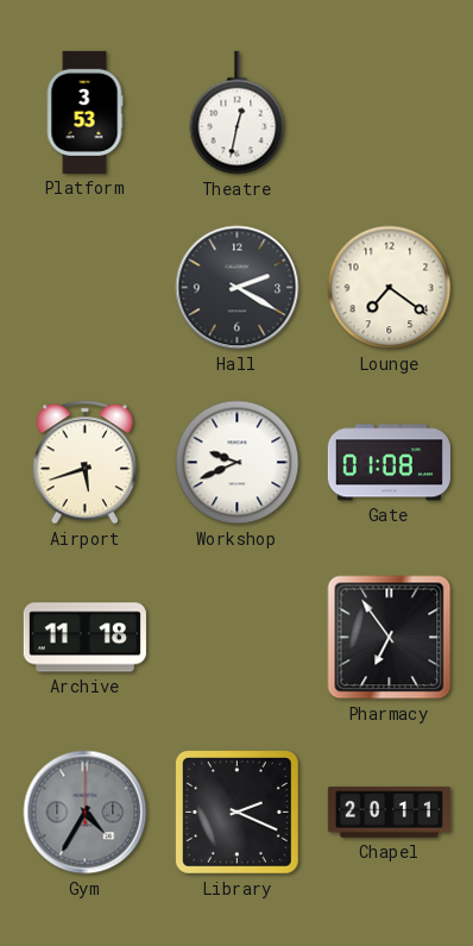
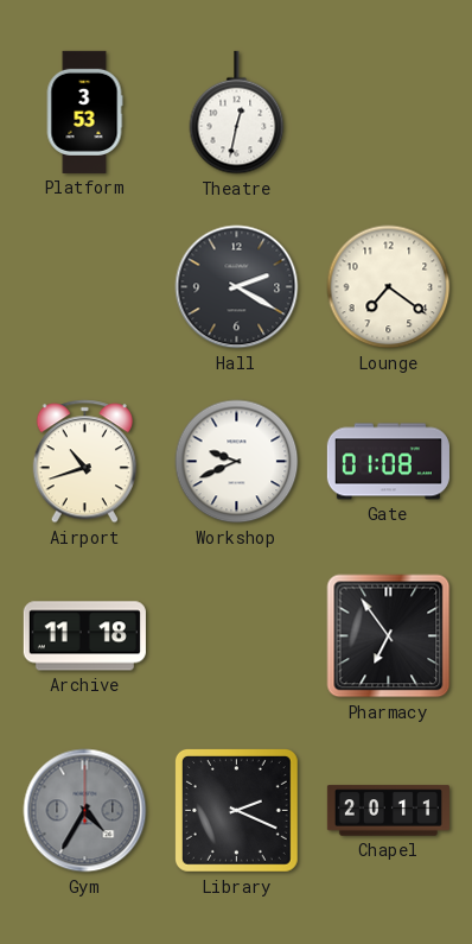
Airport: 5:42 -> 10:42 (84, 462)
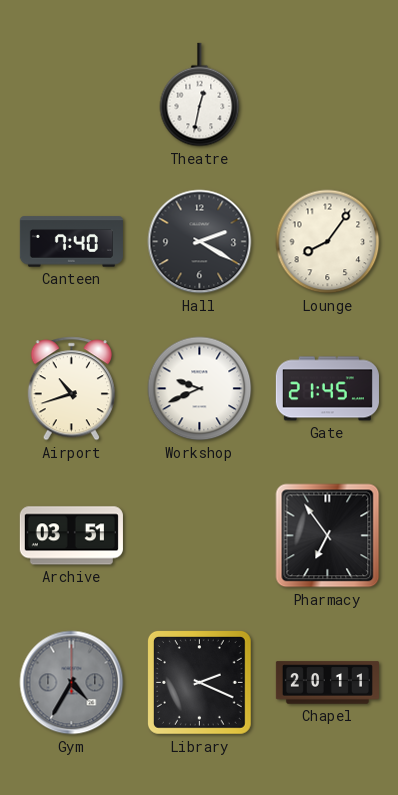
Platform: 3:53 -> none (84, 112)
Canteen: none -> 7:40 (71, 242)
Lounge: 7:21 -> 8:06 (328, 242)
Gate: 01:08 -> 21:45 (327, 389)
Archive: 11:18 -> 03:51 (71, 536)
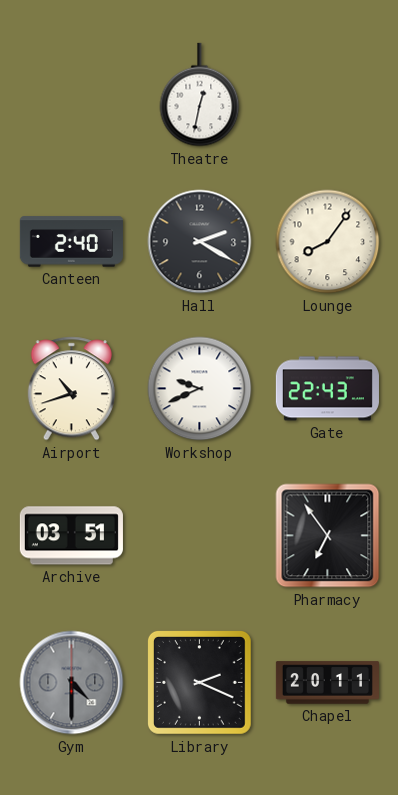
Canteen: 7:40 -> 2:40 (71, 242)
Gate: 21:45 -> 22:43 (327, 389)
Gym: 4:35 -> 4:30 (72, 683)
